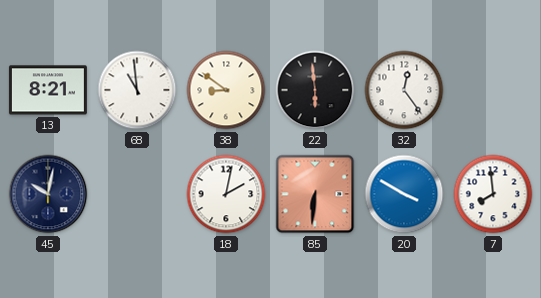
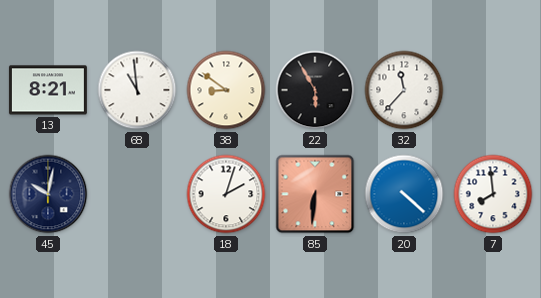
22: 5:59 -> 5:55 (315, 90)
32: 12:24 -> 11:37 (404, 90)
18: 2:02 -> 2:03 (226, 194)
20: 3:50 -> 4:22 (404, 194)
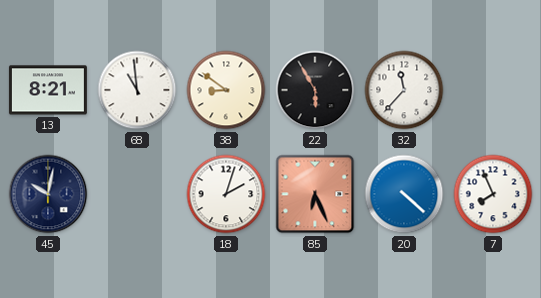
85: 6:31 -> 6:26 (315, 194)
7: 7:59 -> 7:56 (493, 194)
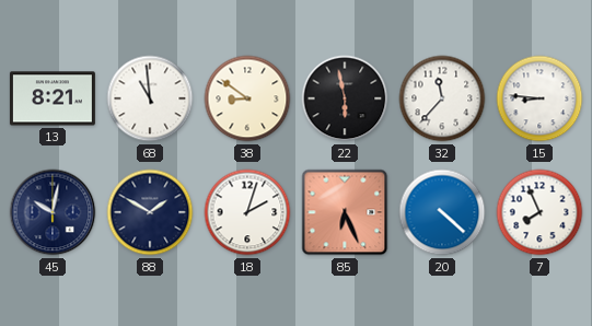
22: 5:55 -> 5:58 (345, 98)
15: none -> 8:46 (539, 98)
88: none -> 1:50 (150, 212)
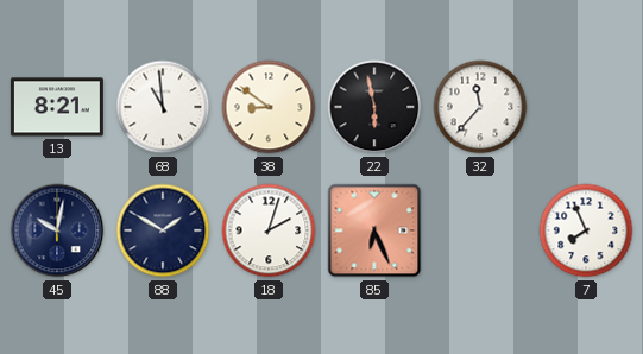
15: 8:46 -> none (539, 98)
20: 4:22 -> none (442, 212)
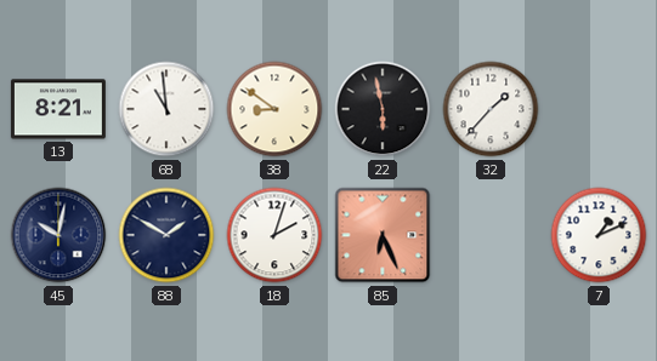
32: 11:37 -> 1:37 (491, 109)
7: 7:56 -> 1:11 (599, 235)
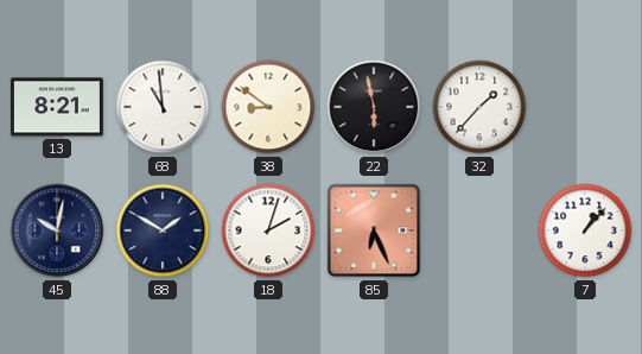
7: 1:11 -> 1:07 (585, 230)
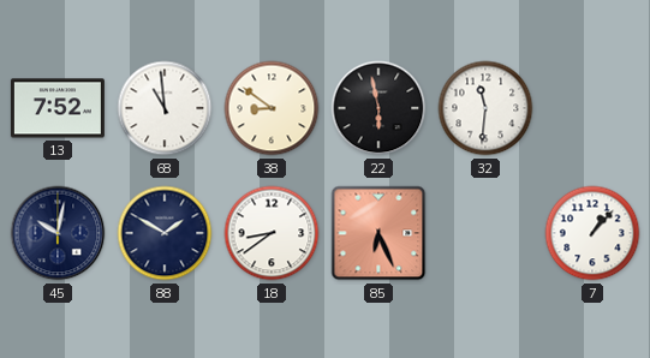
13: 8:21 -> 7:52 (58, 108)
32: 1:37 -> 11:31 (485, 108)
18: 2:03 -> 8:39 (272, 233)
